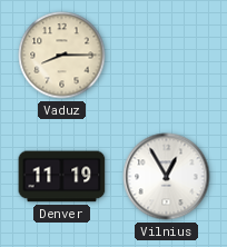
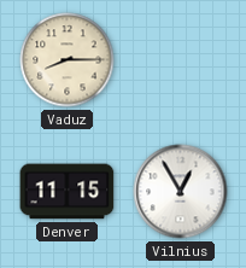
Denver: 11:19 -> 11:15 (68, 192)
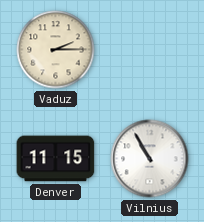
Vaduz: 8:15 -> 2:15 (56, 50)
Vilnius: 12:55 -> 10:55 (150, 159)
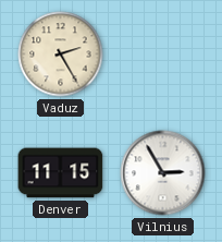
Vaduz: 2:15 -> 2:25 (61, 55)
Vilnius: 10:55 -> 2:55 (163, 173)
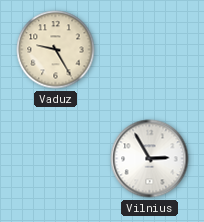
Vaduz: 2:25 -> 9:25 (56, 50)
Denver: 11:15 -> none (61, 173)
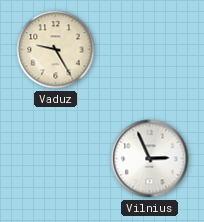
Vilnius: 2:55 -> 2:56 (150, 159)
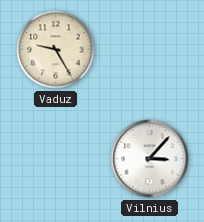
Vilnius: 2:56 -> 3:07 (150, 159)
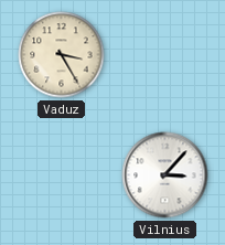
Vaduz: 9:25 -> 3:25 (62, 55)
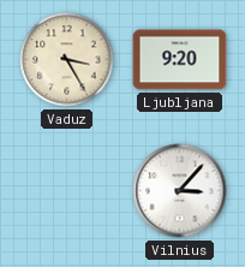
Ljubljana: none -> 9:20 (180, 60)
